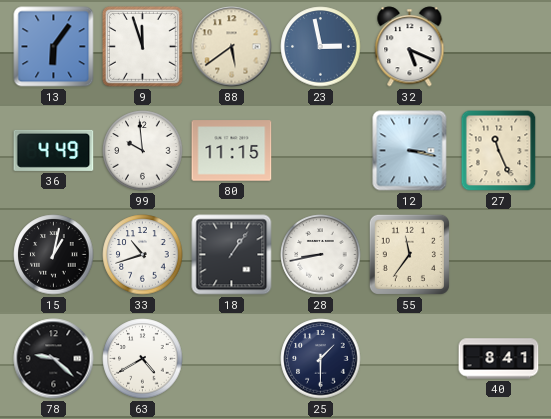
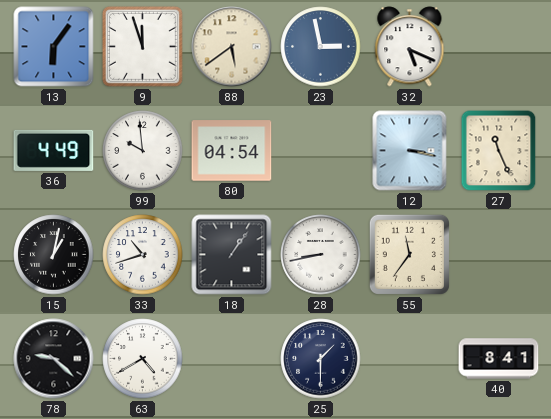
80: 11:15 -> 04:54 (232, 151)
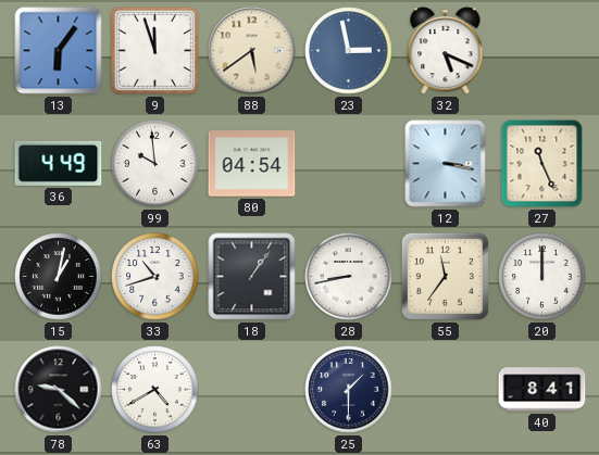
20: none -> 12:00 (542, 277)
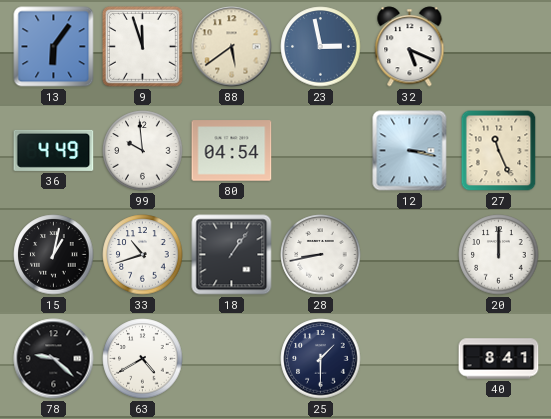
55: 11:36 -> none (445, 276)
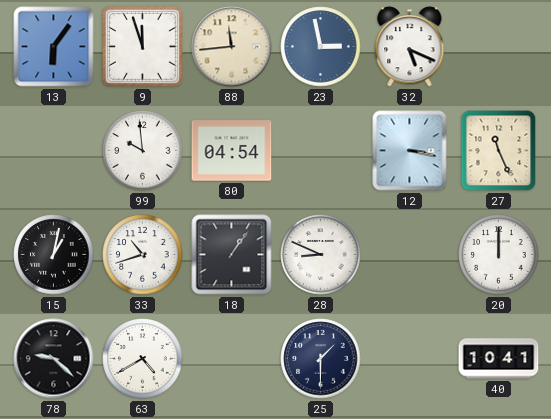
88: 5:39 -> 11:44 (232, 47)
36: 4:49 -> none (54, 150)
28: 8:43 -> 8:49 (321, 255)
40: 8:41 -> 10:41 (499, 359)
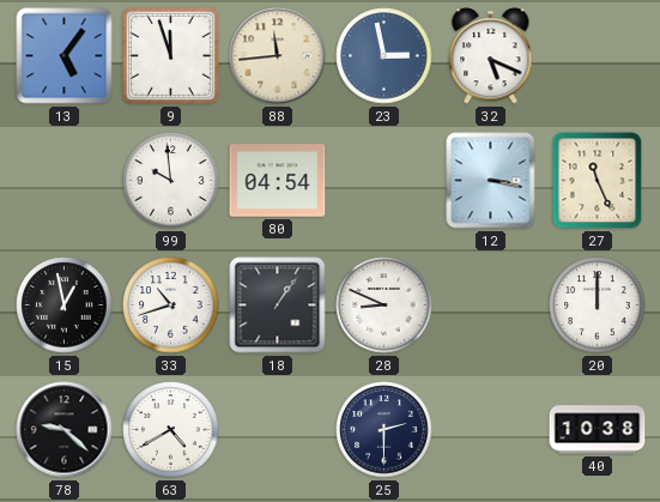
13: 6:06 -> 5:06 (65, 56)
15: 1:02 -> 12:58 (65, 306)
25: 1:30 -> 2:30 (385, 430)
40: 10:41 -> 10:38 (598, 430)
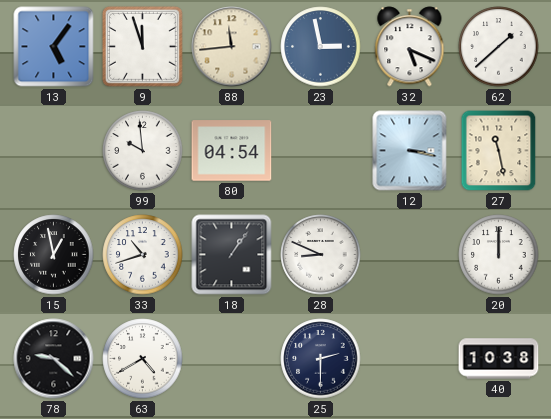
62: none -> 1:38 (499, 47)
27: 11:26 -> 11:28 (499, 151)
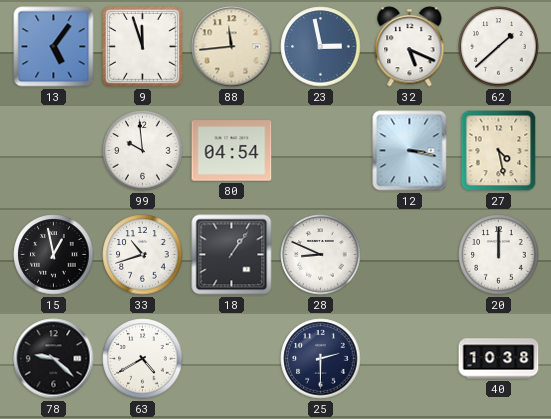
27: 11:28 -> 4:28 (499, 151)
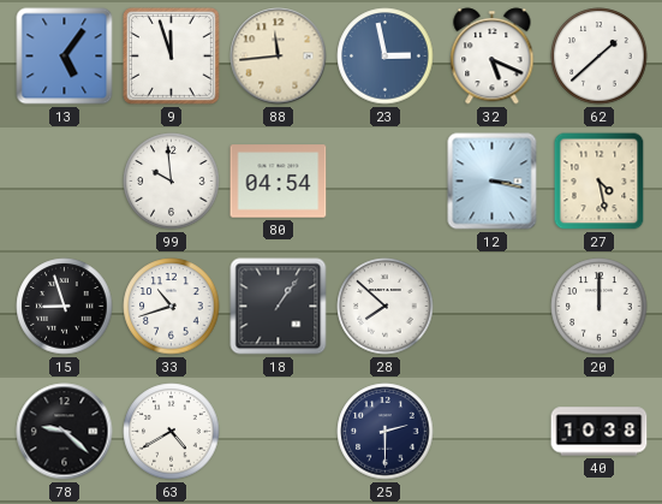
15: 12:58 -> 8:57 (65, 307)
28: 8:49 -> 7:52 (386, 307)
